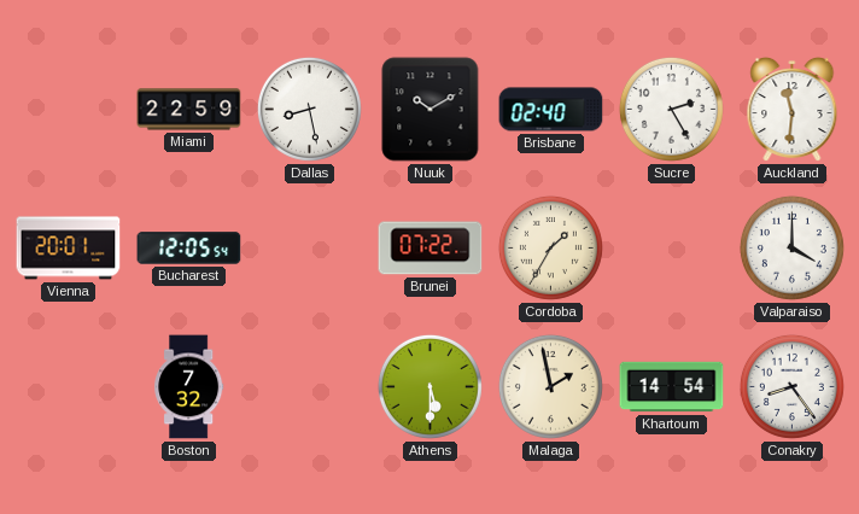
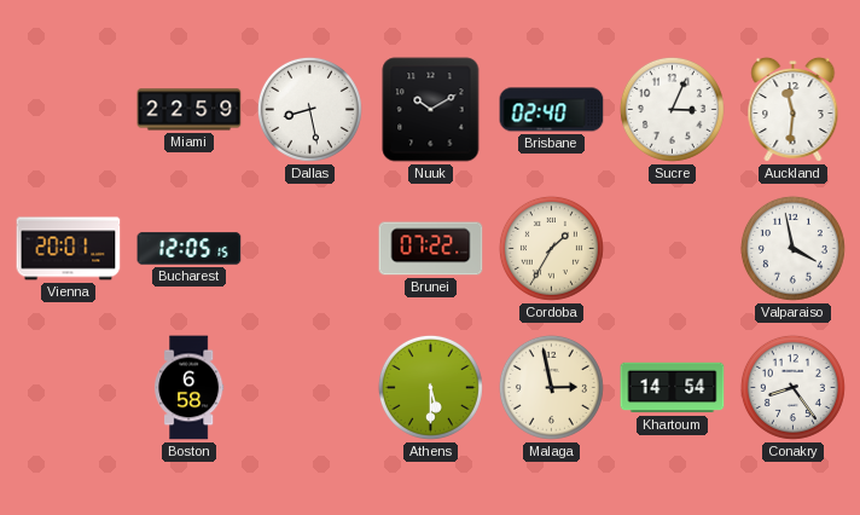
Sucre: 2:25 -> 3:04 (672, 109)
Bucharest: 12:05:54 -> 12:05:15 (190, 249)
Valparaiso: 4:00 -> 3:58 (792, 248)
Boston: 7:32 -> 6:58 (190, 388)
Malaga: 1:58 -> 2:58 (551, 387)
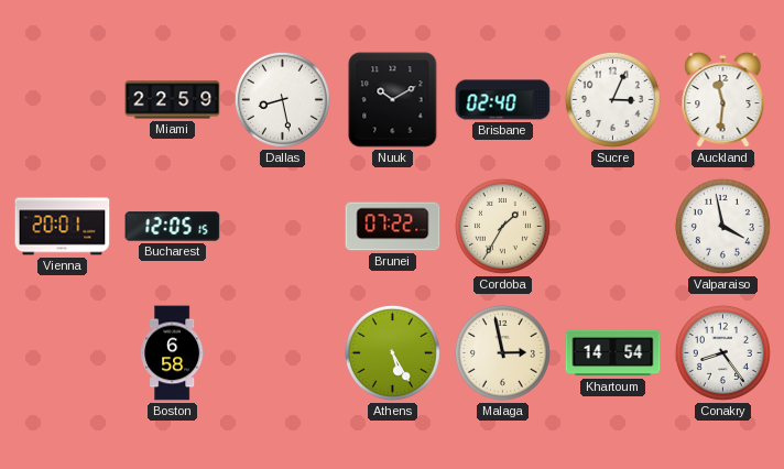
Athens: 5:30 -> 5:25 (392, 352)
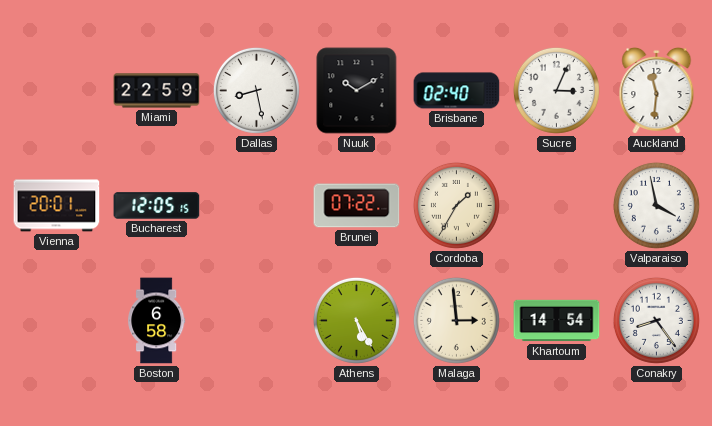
Malaga: 2:58 -> 2:59 (456, 320)
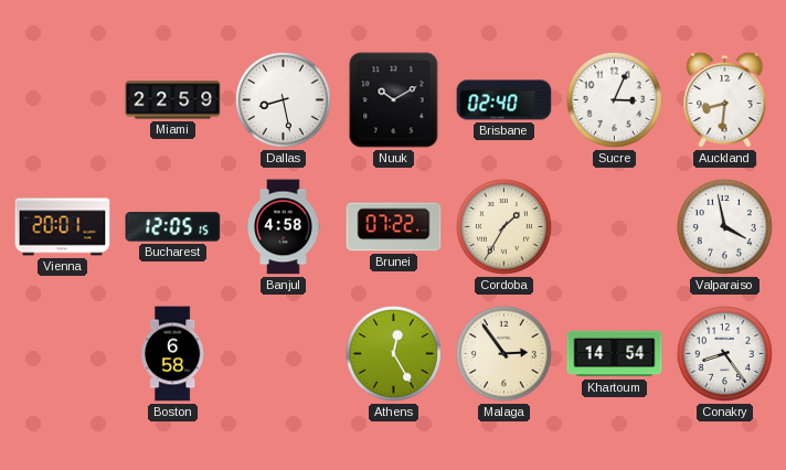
Auckland: 11:31 -> 8:31 (725, 100)
Banjul: none -> 4:58 (284, 227)
Athens: 5:25 -> 12:25 (393, 353)
Malaga: 2:59 -> 2:54 (503, 353)
